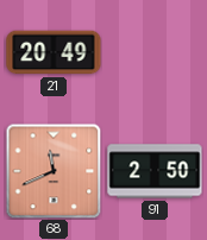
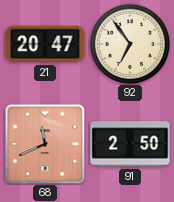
21: 20:49 -> 20:47 (45, 44)
92: none -> 6:54 (129, 43)
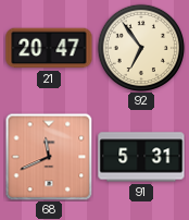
91: 2:50 -> 5:31 (141, 157)
